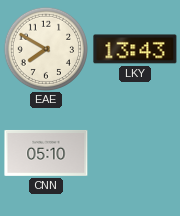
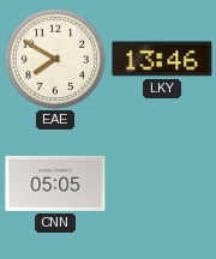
LKY: 13:43 -> 13:46 (162, 59)
CNN: 05:10 -> 05:05 (55, 183)
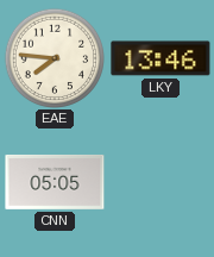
EAE: 7:50 -> 7:46 (53, 57)
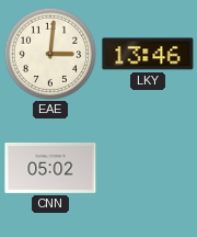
EAE: 7:46 -> 3:01 (49, 53)
CNN: 05:05 -> 05:02 (50, 168)
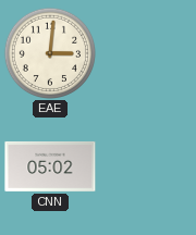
LKY: 13:46 -> none (148, 54)
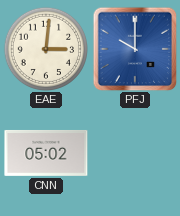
PFJ: none -> 10:00 (135, 49)
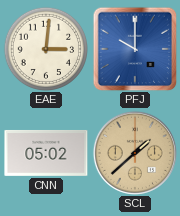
SCL: none -> 1:38 (135, 153)
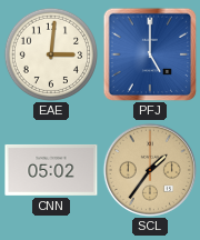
PFJ: 10:00 -> 5:00 (150, 54)
SCL: 1:38 -> 1:36 (150, 170)
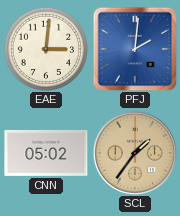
PFJ: 5:00 -> 2:01 (135, 49)
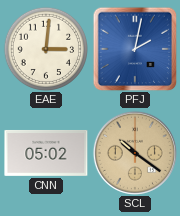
PFJ: 2:01 -> 2:02 (135, 49)
SCL: 1:36 -> 10:21 (135, 153)
